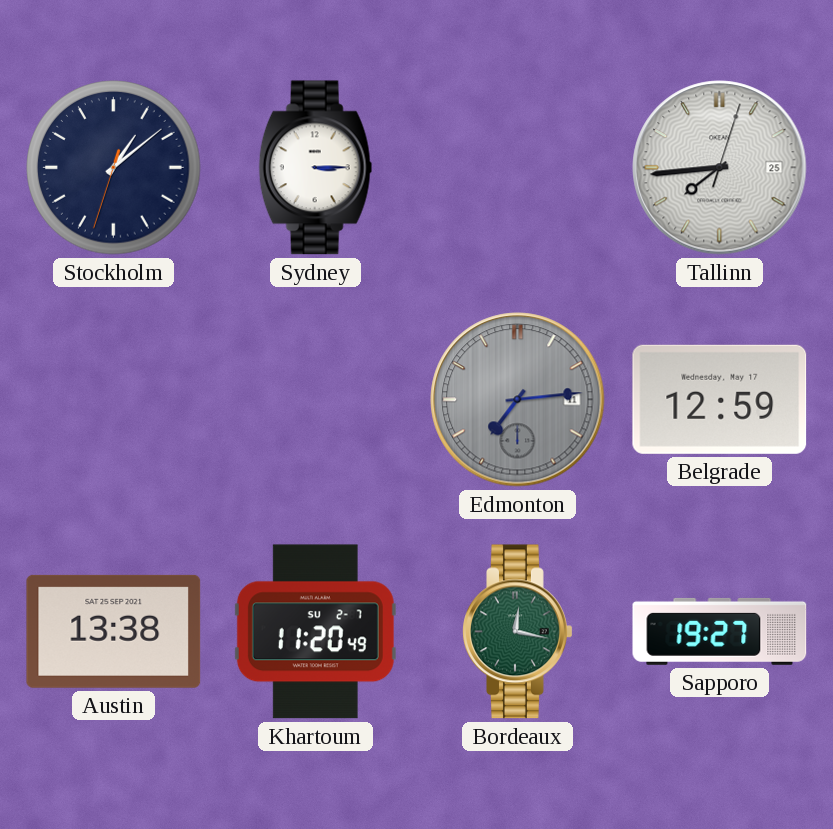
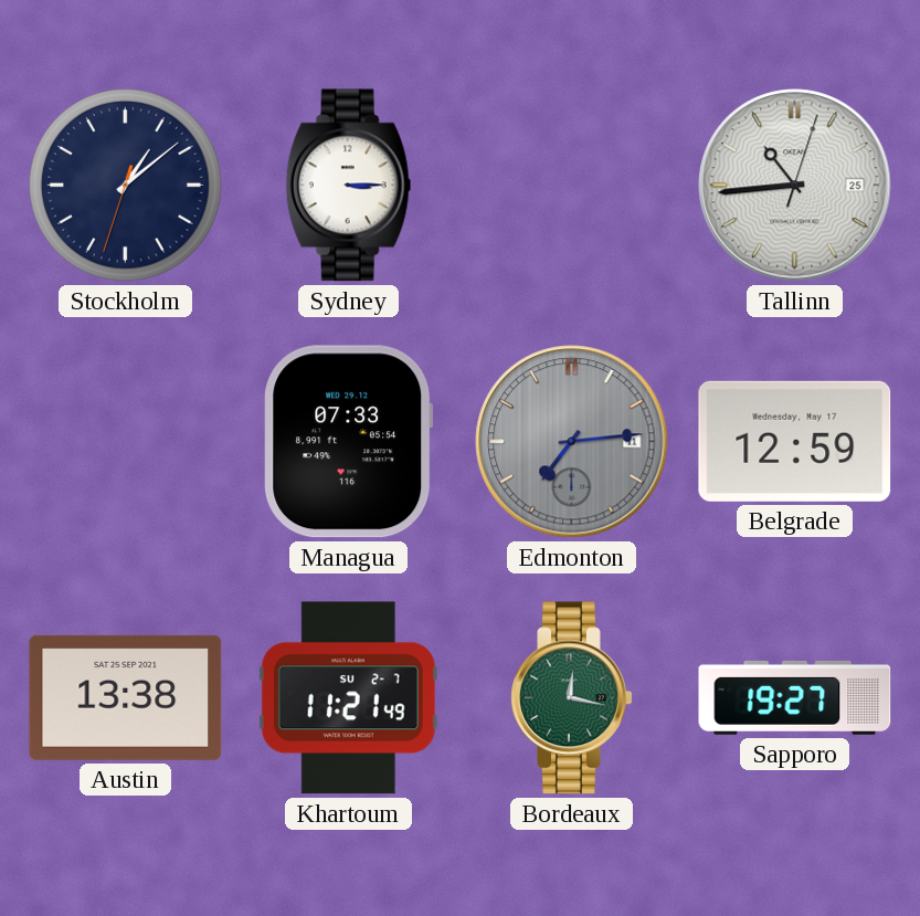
Tallinn: 7:44 -> 10:44 (795, 186)
Managua: none -> 07:33 (349, 442)
Khartoum: 11:20 -> 11:21 (348, 698)
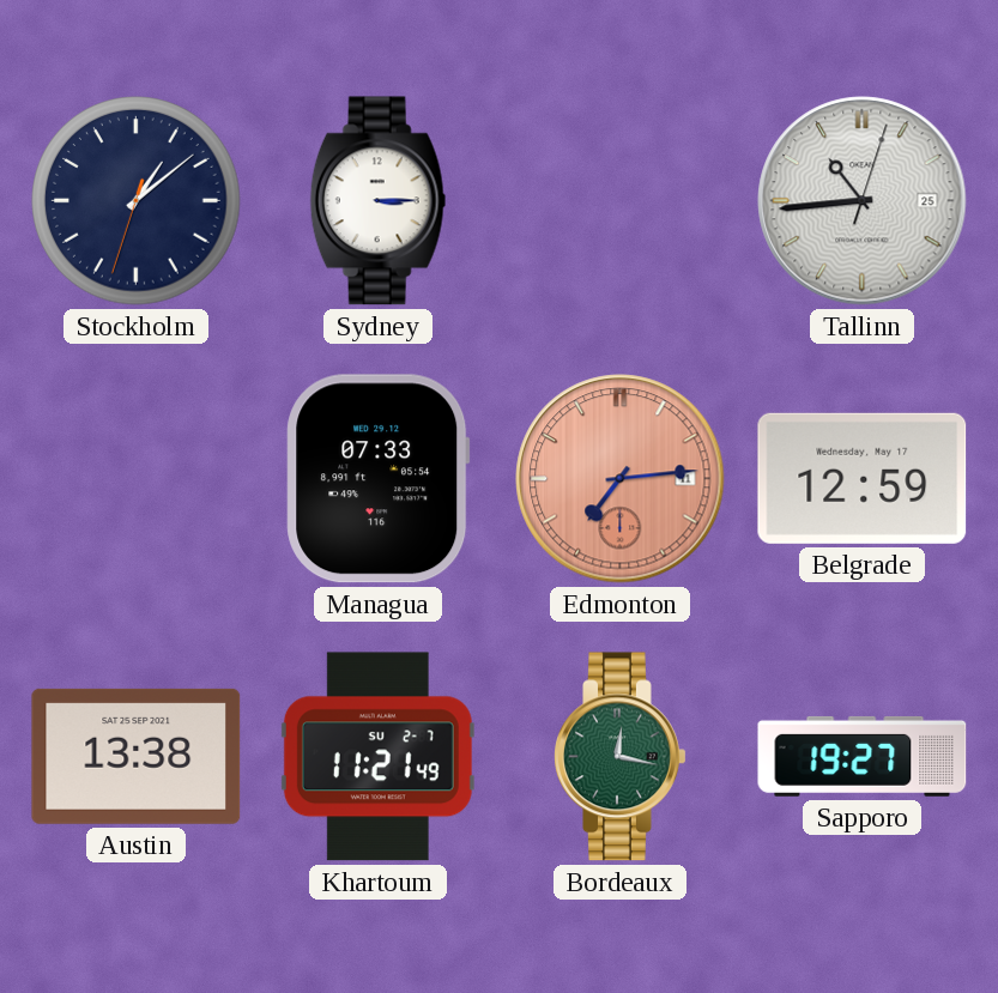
Edmonton dial: grey -> salmon (621, 479)
